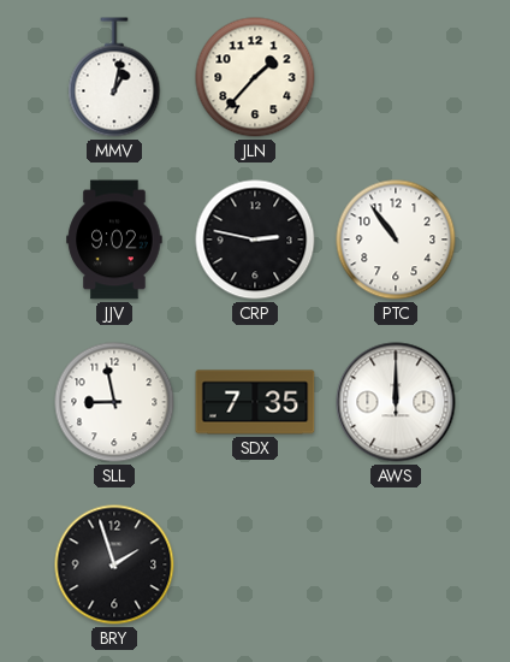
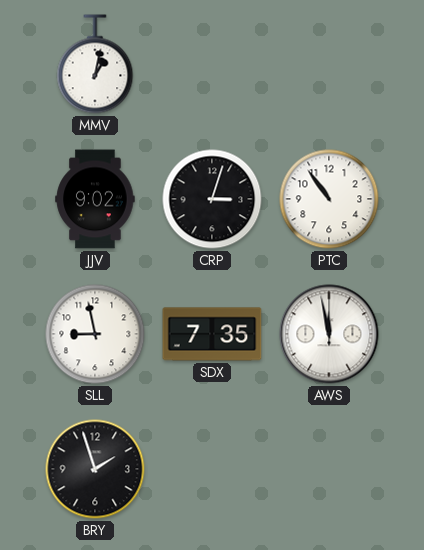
JLN: 1:37 -> none (255, 77)
CRP: 2:47 -> 3:03 (212, 199)
AWS: 12:00 -> 11:58 (329, 334)
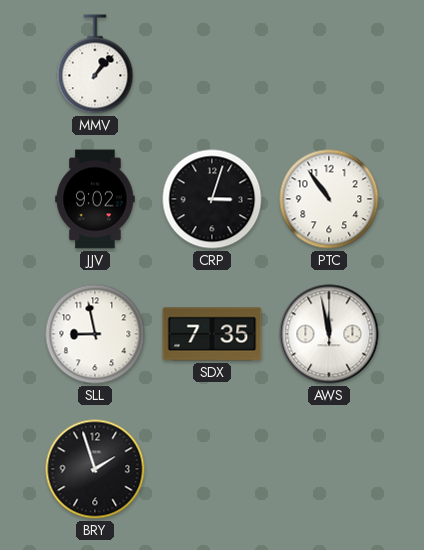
MMV: 1:02 -> 1:07 (95, 64)
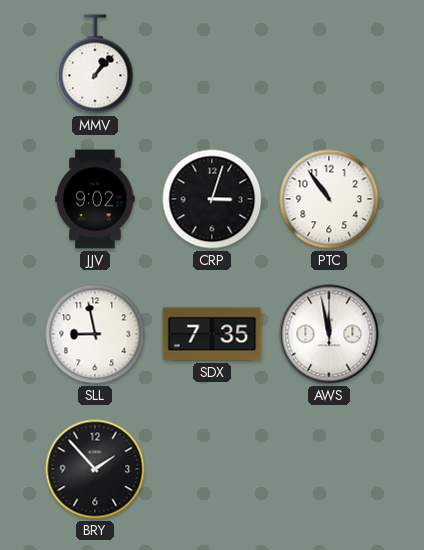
BRY: 1:57 -> 1:53 (95, 469)
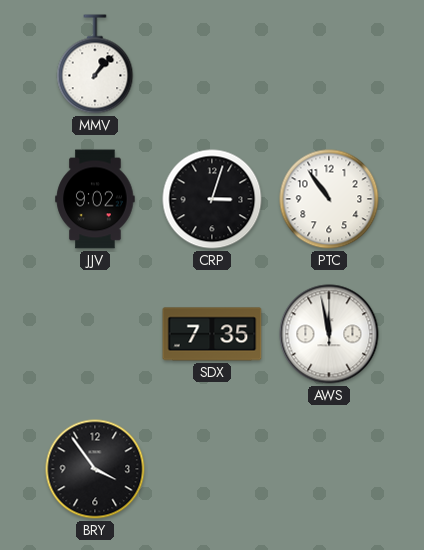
SLL: 8:58 -> none (95, 334)
BRY: 1:53 -> 3:54 (95, 469)
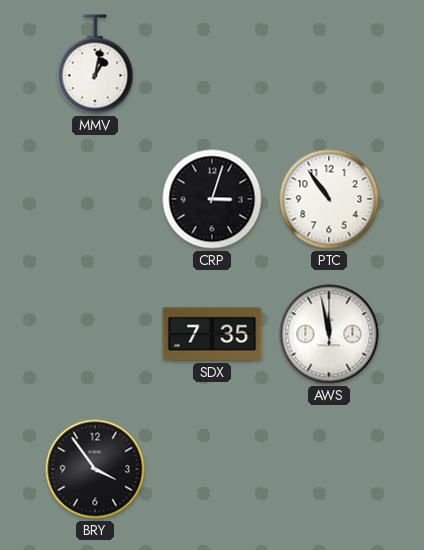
MMV: 1:07 -> 1:02 (95, 64)
JJV: 9:02 -> none (95, 199)
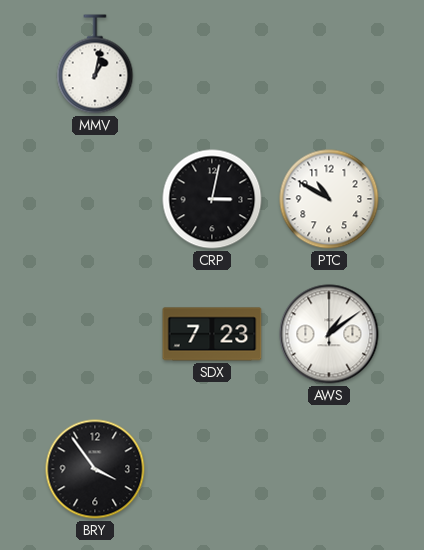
CRP: 3:03 -> 3:02 (212, 199)
PTC: 10:54 -> 10:50 (329, 199)
SDX: 7:35 -> 7:23 (212, 334)
AWS: 11:58 -> 1:09 (329, 334)
